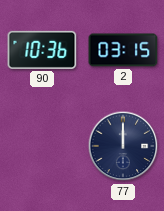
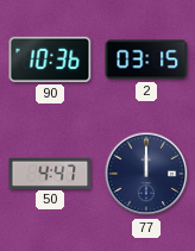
50: none -> 4:47 (50, 172)
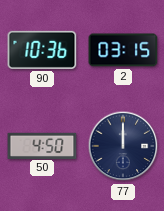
50: 4:47 -> 4:50 (42, 145)
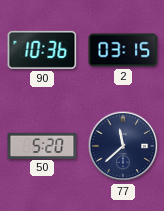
50: 4:50 -> 5:20 (42, 145)
77: 12:00 -> 11:38 (123, 146)
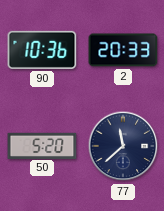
2: 03:15 -> 20:33 (123, 50)
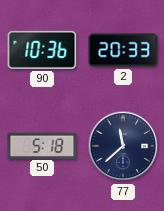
50: 5:20 -> 5:18 (42, 145)
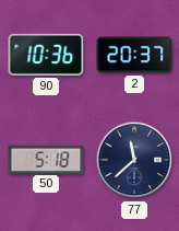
2: 20:33 -> 20:37 (134, 55)
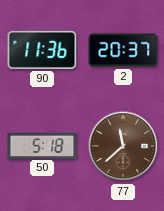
90: 10:36 -> 11:36 (42, 50)
77 dial: navy -> brown (123, 146)
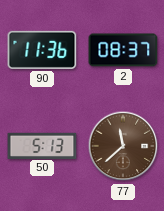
2: 20:37 -> 08:37 (123, 50)
50: 5:18 -> 5:13 (42, 145)
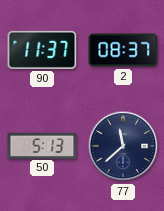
90: 11:36 -> 11:37 (42, 50)
77 dial: brown -> navy (123, 146)
